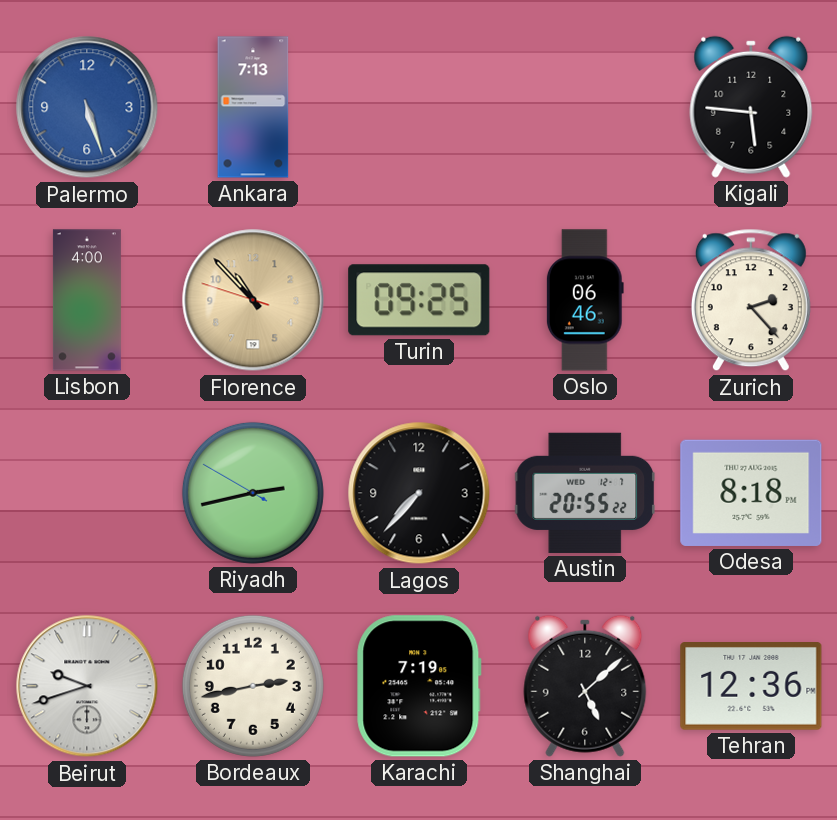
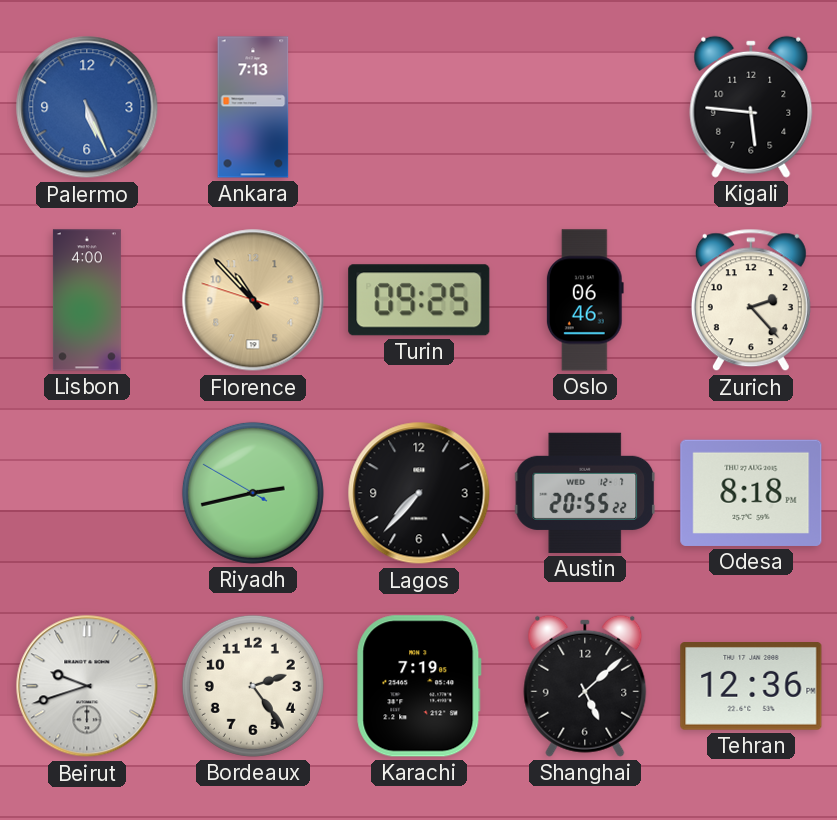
Palermo: 5:27 -> 5:26 (87, 107)
Bordeaux: 2:43 -> 2:24 (253, 686)
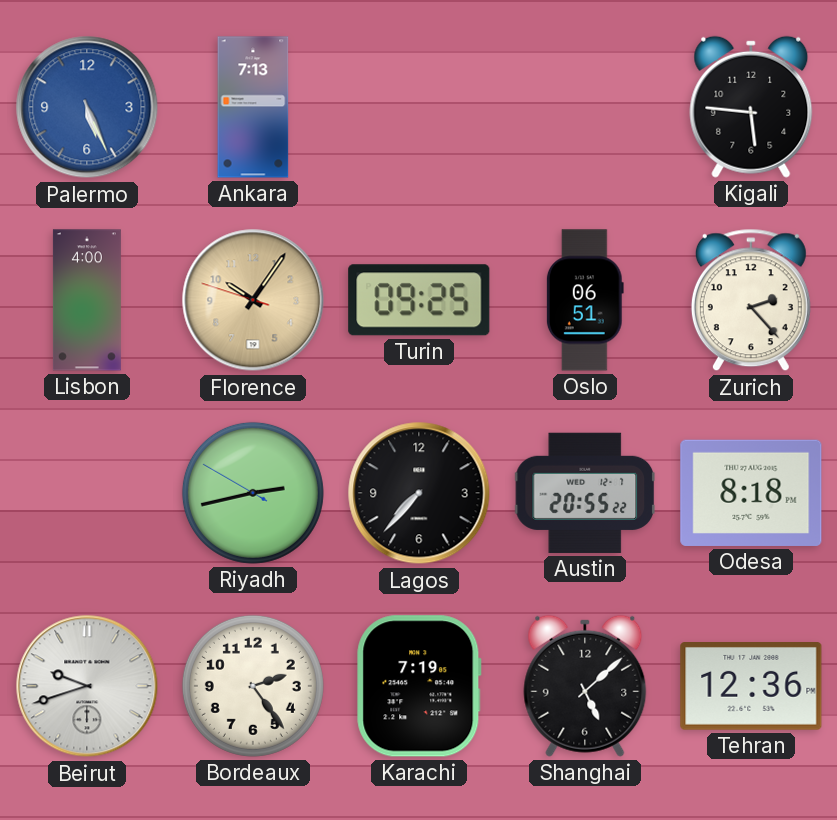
Florence: 10:52 -> 10:05 (253, 300)
Oslo: 06:46 -> 06:51 (585, 300)
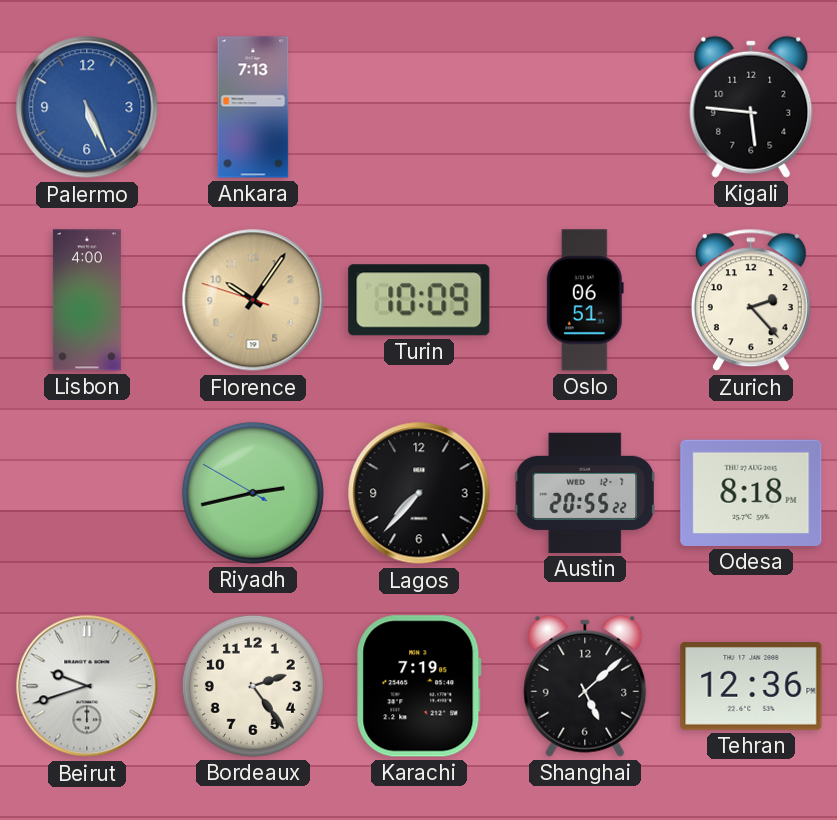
Turin: 09:25 -> 10:09 (419, 300)
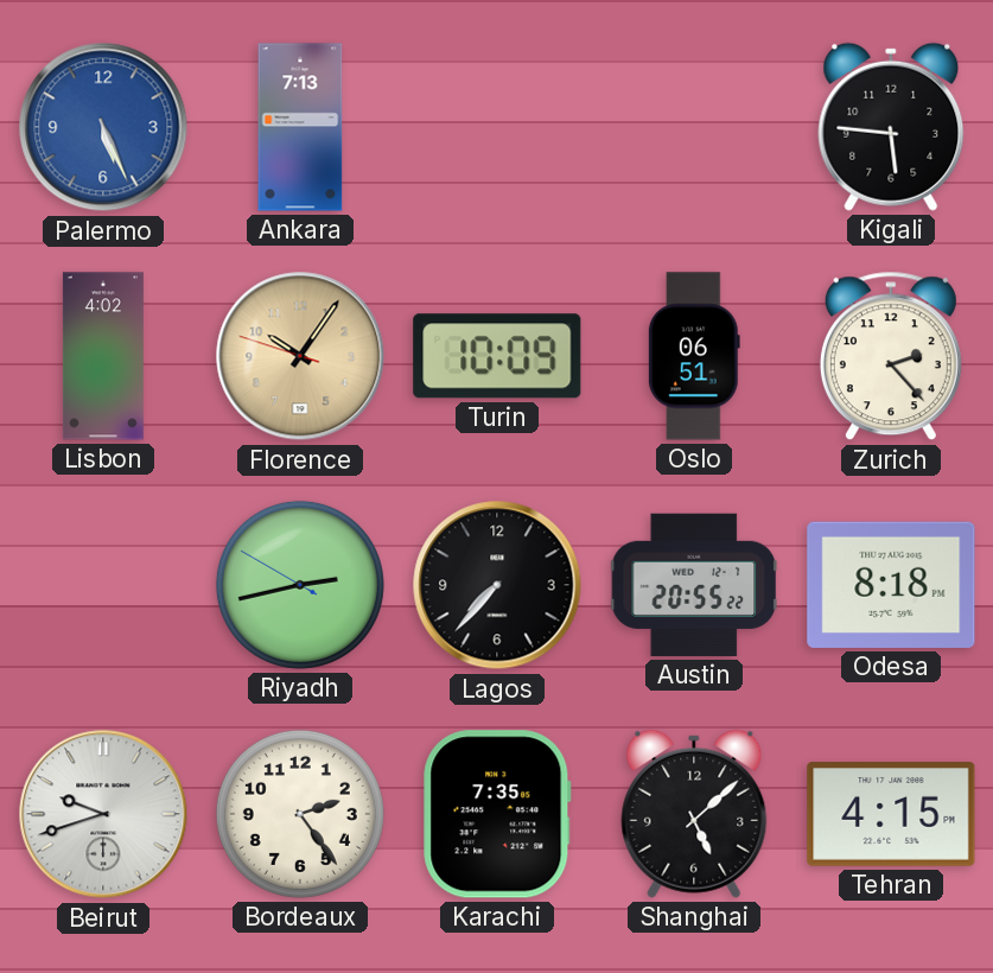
Lisbon: 4:00 -> 4:02 (103, 356)
Karachi: 7:19 -> 7:35 (497, 814)
Tehran: 12:36 -> 4:15 (891, 815)
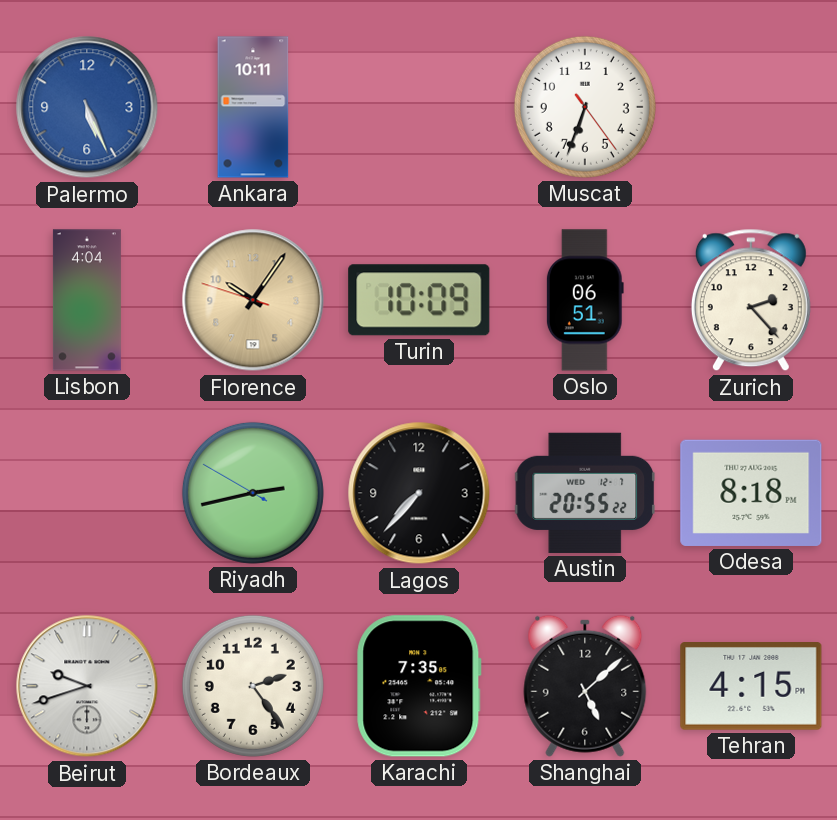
Ankara: 7:13 -> 10:11 (253, 107)
Muscat: none -> 6:33 (585, 107)
Kigali: 5:46 -> none (891, 127)
Lisbon: 4:02 -> 4:04 (87, 300)
